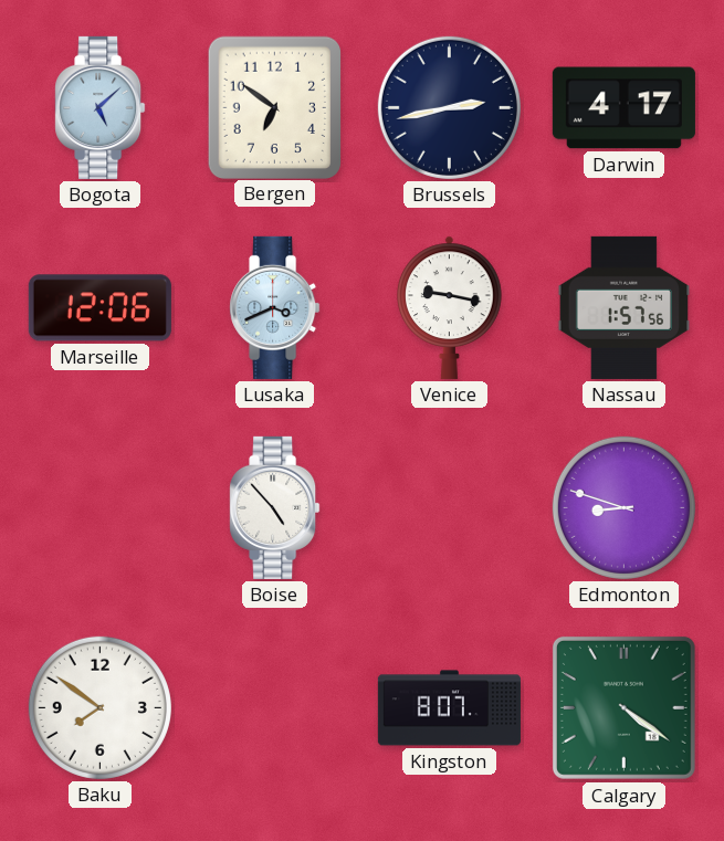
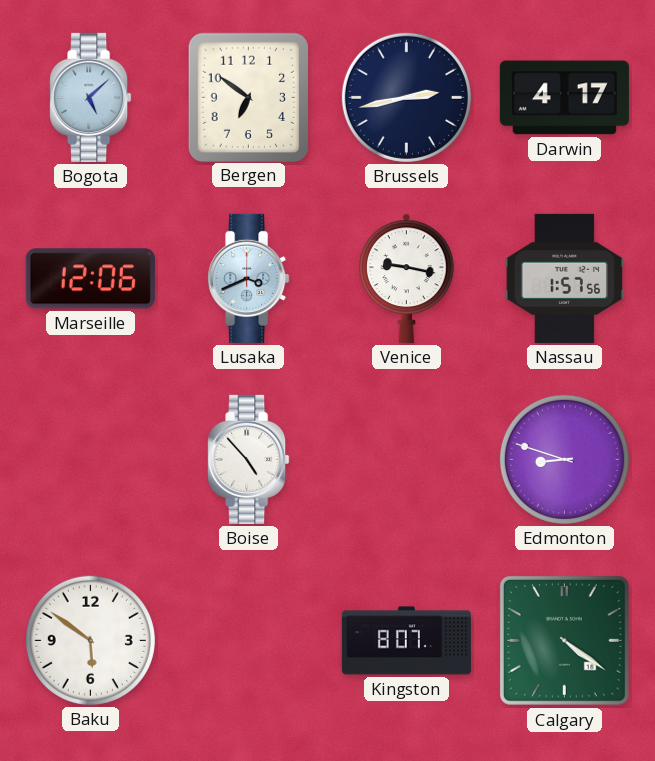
Baku: 7:51 -> 5:51 (90, 640)
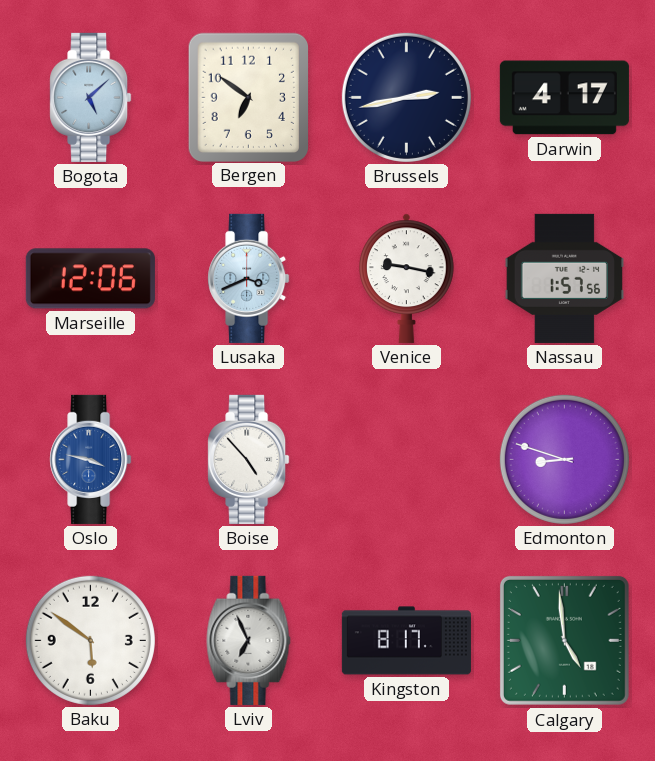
Oslo: none -> 3:47 (91, 459)
Lviv: none -> 6:56 (249, 640)
Kingston: 8:07 -> 8:17 (406, 641)
Calgary: 4:21 -> 4:59 (564, 640)
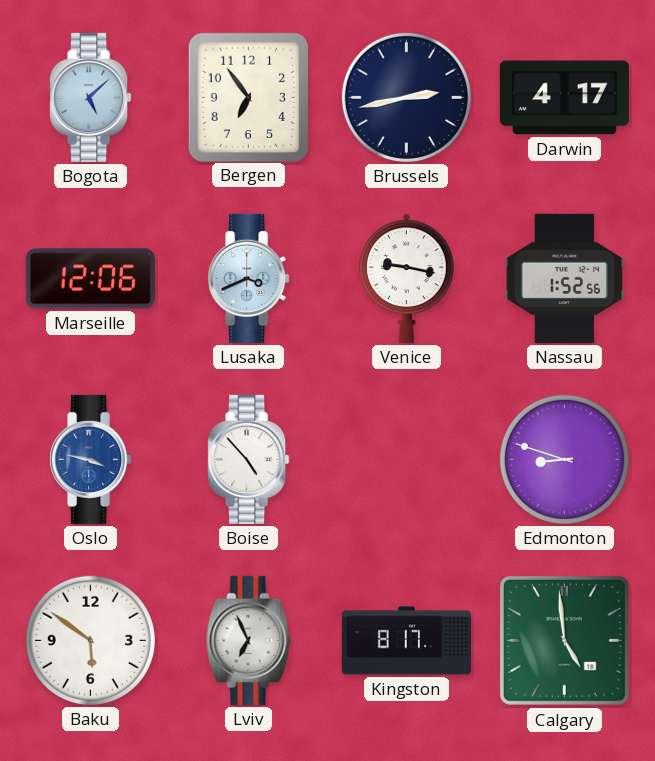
Bergen: 6:51 -> 6:54 (248, 97)
Nassau: 1:57 -> 1:52 (564, 278)
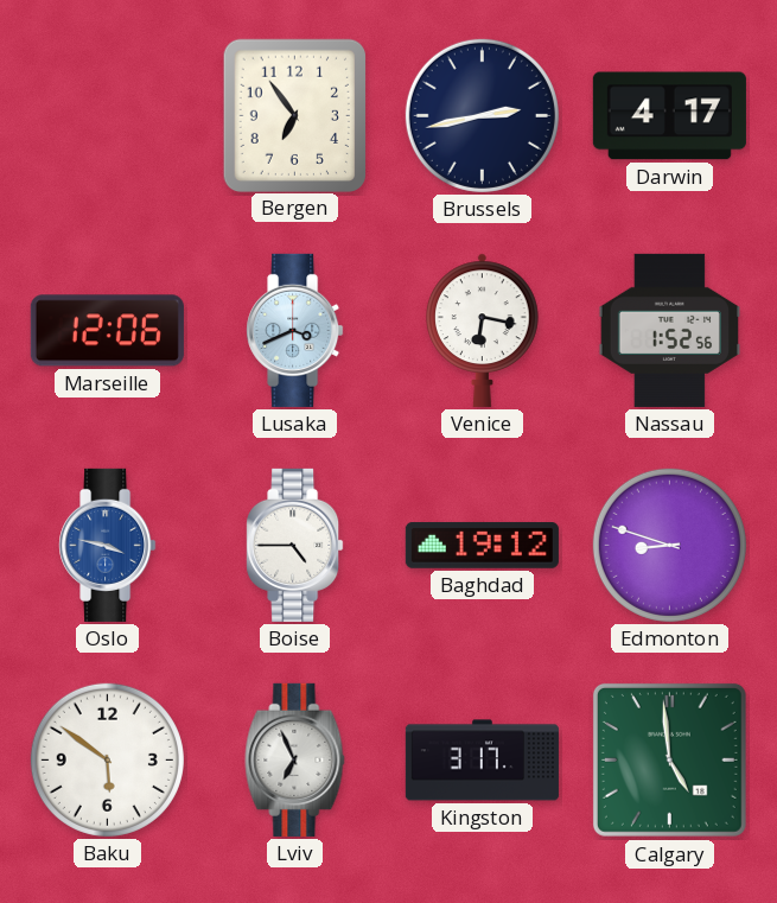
Bogota: 5:08 -> none (91, 97)
Venice: 9:17 -> 6:17 (483, 330)
Boise: 4:53 -> 4:45 (295, 545)
Baghdad: none -> 19:12 (482, 545)
Kingston: 8:17 -> 3:17 (482, 761)
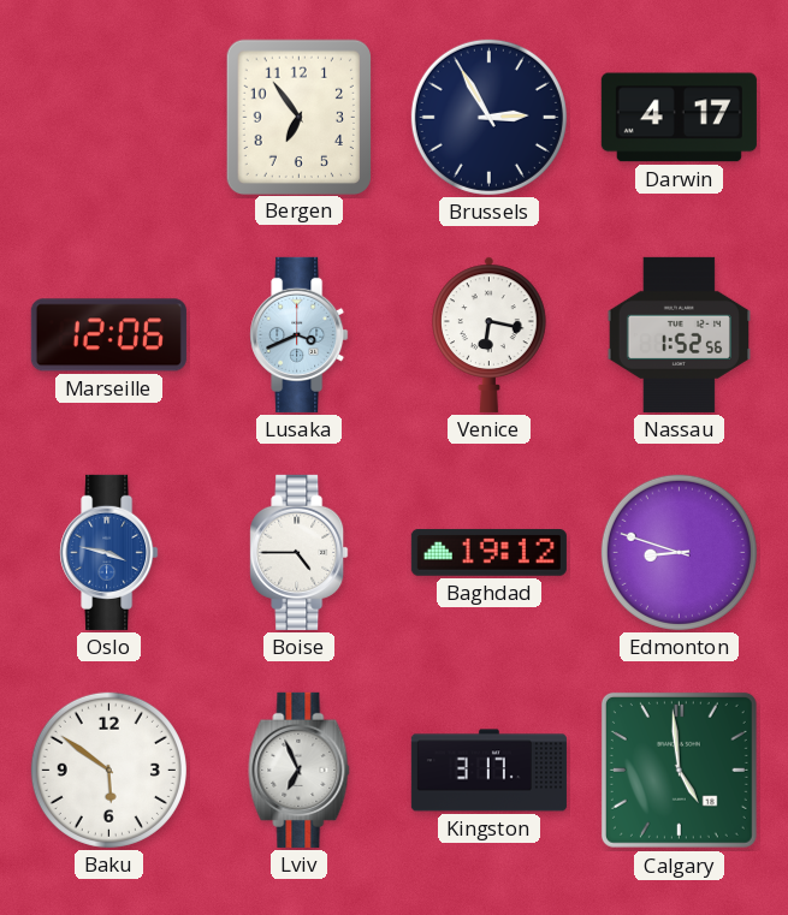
Brussels: 2:43 -> 2:55 (488, 117)
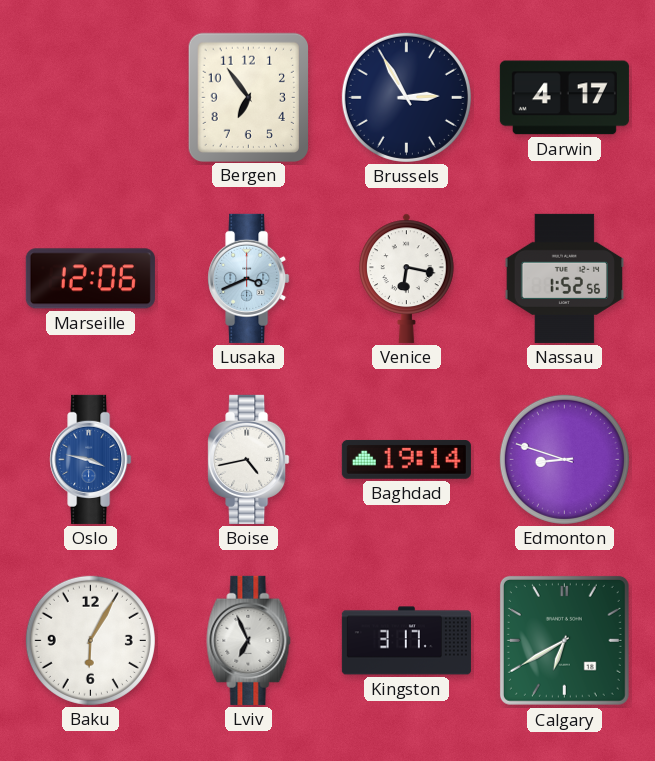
Boise: 4:45 -> 4:43 (249, 459)
Baghdad: 19:12 -> 19:14 (406, 459)
Baku: 5:51 -> 6:05 (90, 640)
Calgary: 4:59 -> 6:40 (564, 640)
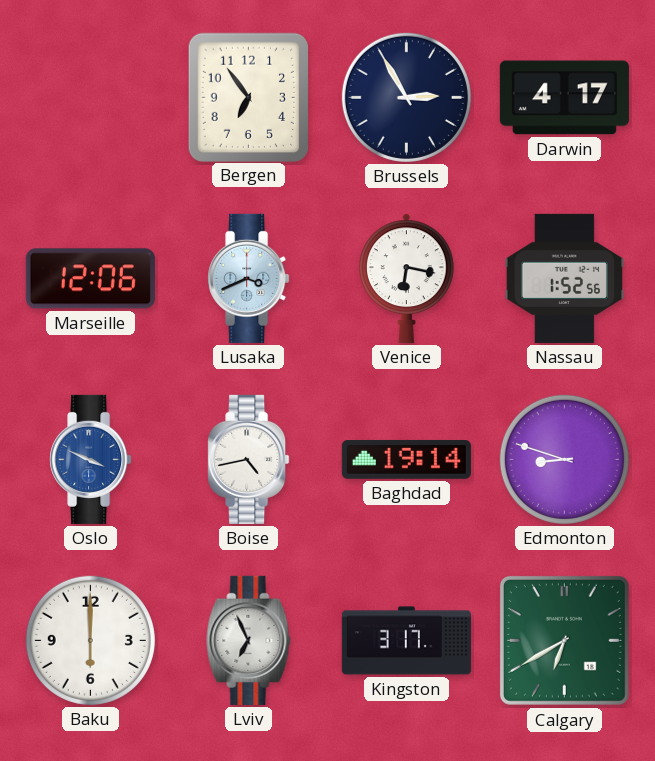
Oslo: 3:47 -> 3:49 (91, 459)
Baku: 6:05 -> 6:00 (90, 640)
